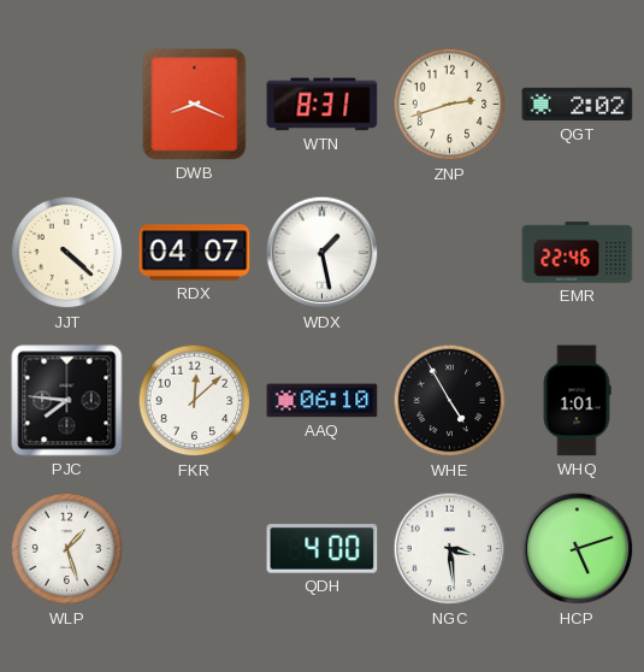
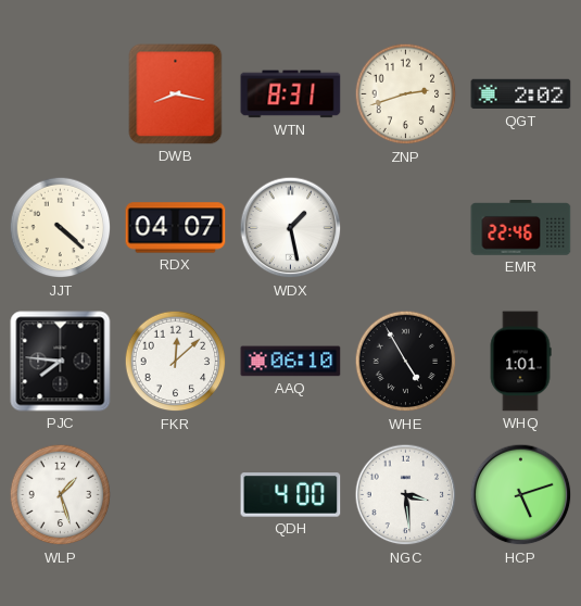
DWB: 8:19 -> 8:17 (176, 94)
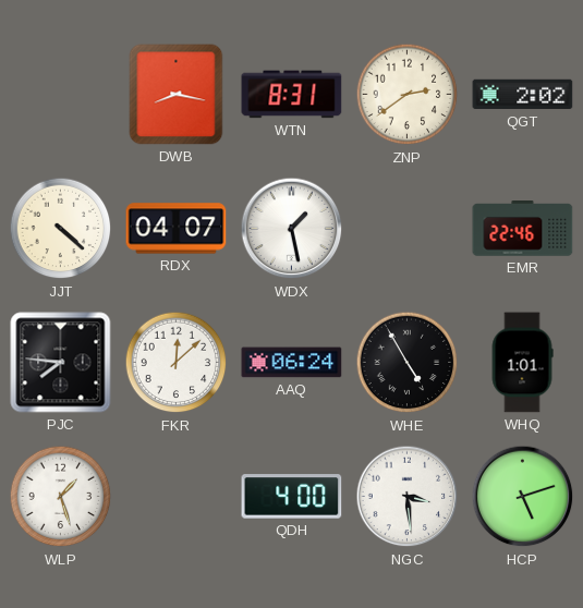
ZNP: 2:42 -> 2:39 (408, 95)
AAQ: 06:10 -> 06:24 (292, 363)
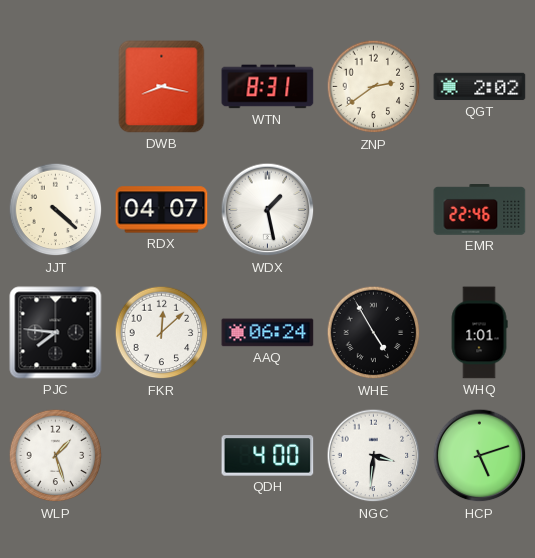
NGC: 3:29 -> 3:31 (374, 456)
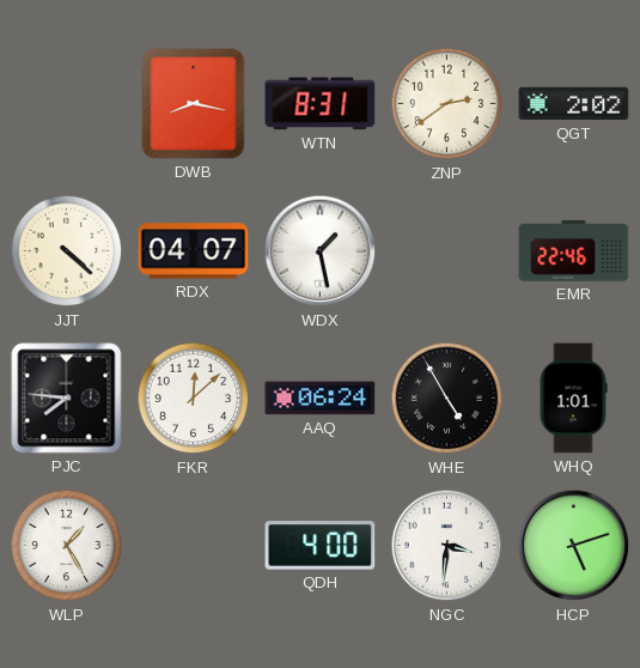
WLP: 1:27 -> 1:25 (67, 546)
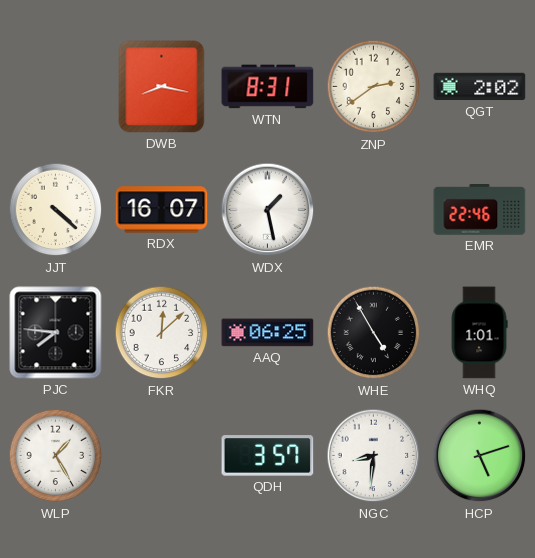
RDX: 04:07 -> 16:07 (162, 210)
AAQ: 06:24 -> 06:25 (268, 333)
QDH: 4:00 -> 3:57 (268, 456)
NGC: 3:31 -> 8:31 (374, 456)
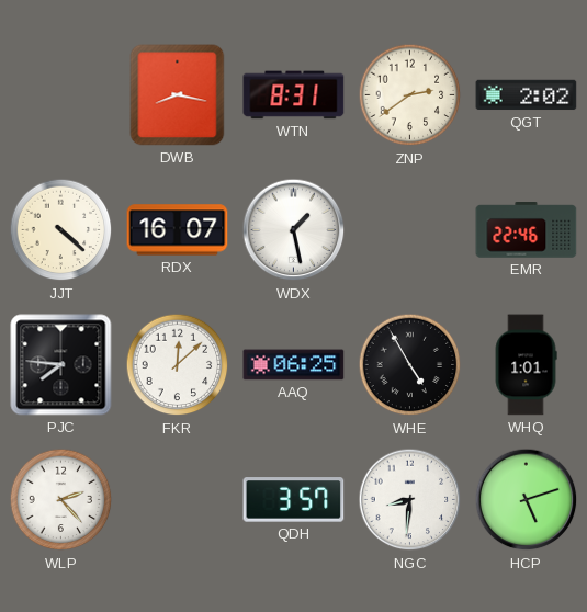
WLP: 1:25 -> 2:23 (61, 500)
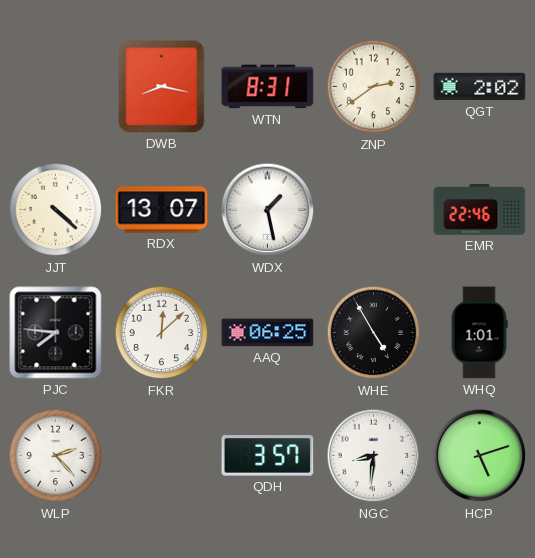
RDX: 16:07 -> 13:07 (162, 210)
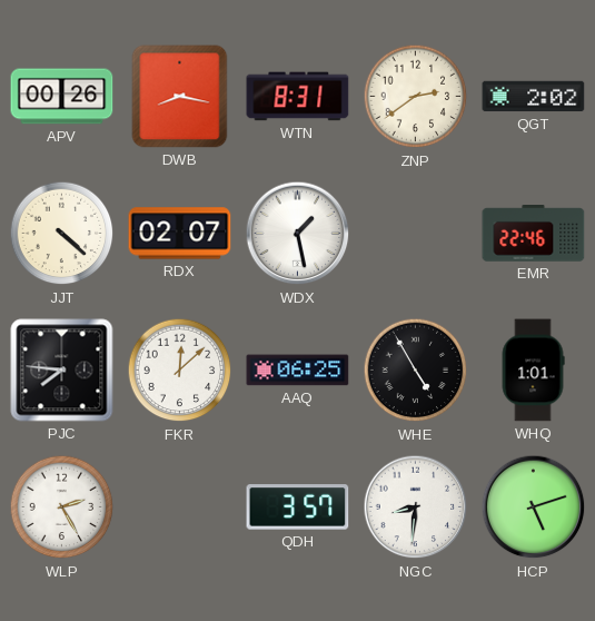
APV: none -> 00:26 (62, 97)
RDX: 13:07 -> 02:07 (180, 234)
WLP: 2:23 -> 2:25 (62, 507)
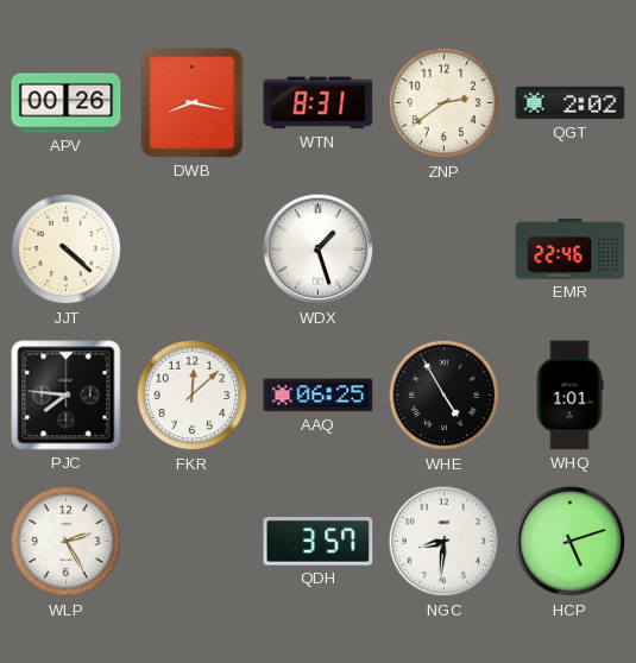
RDX: 02:07 -> none (180, 234)
WDX: 1:28 -> 1:27 (319, 250)
